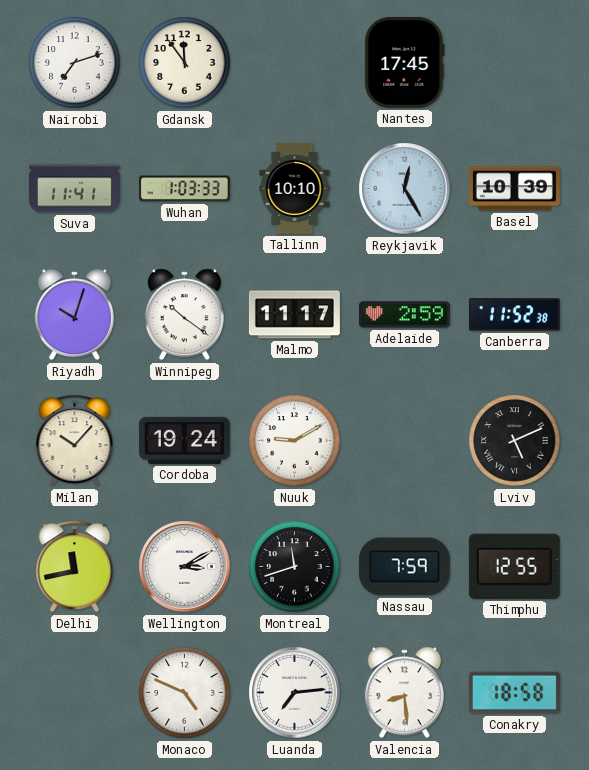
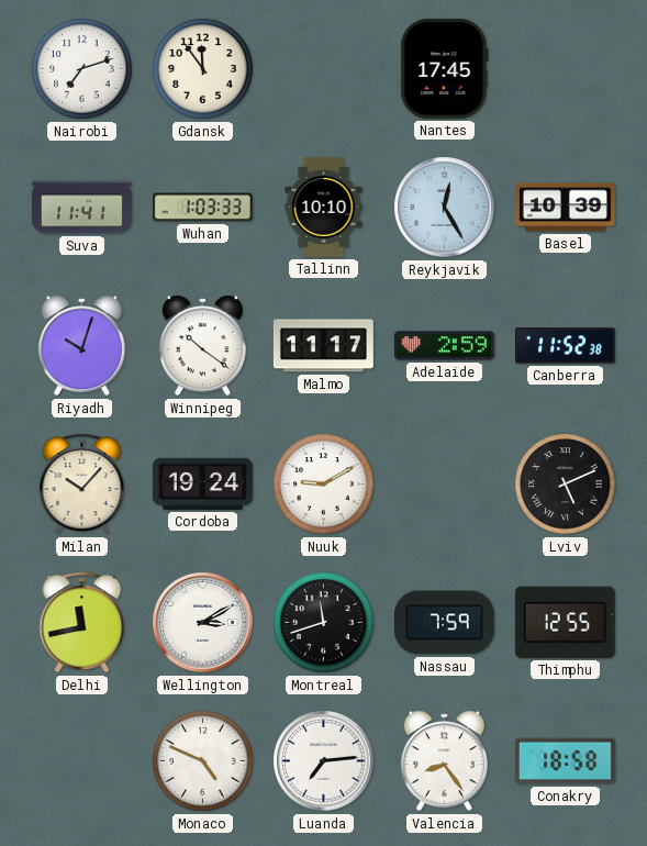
Valencia: 8:29 -> 8:24 (444, 761)
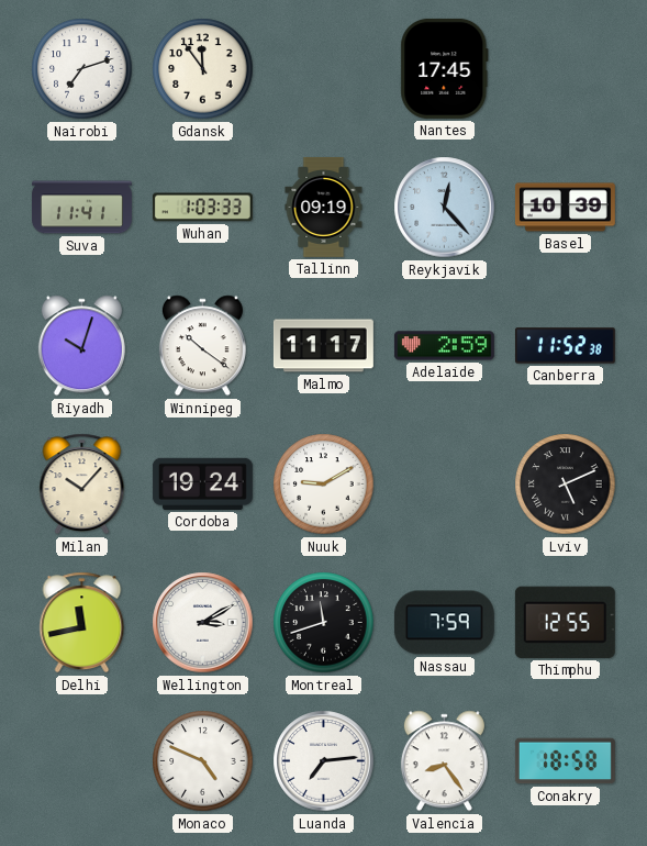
Tallinn: 10:10 -> 09:19 (324, 207)
Reykjavik: 12:25 -> 12:23 (445, 208)
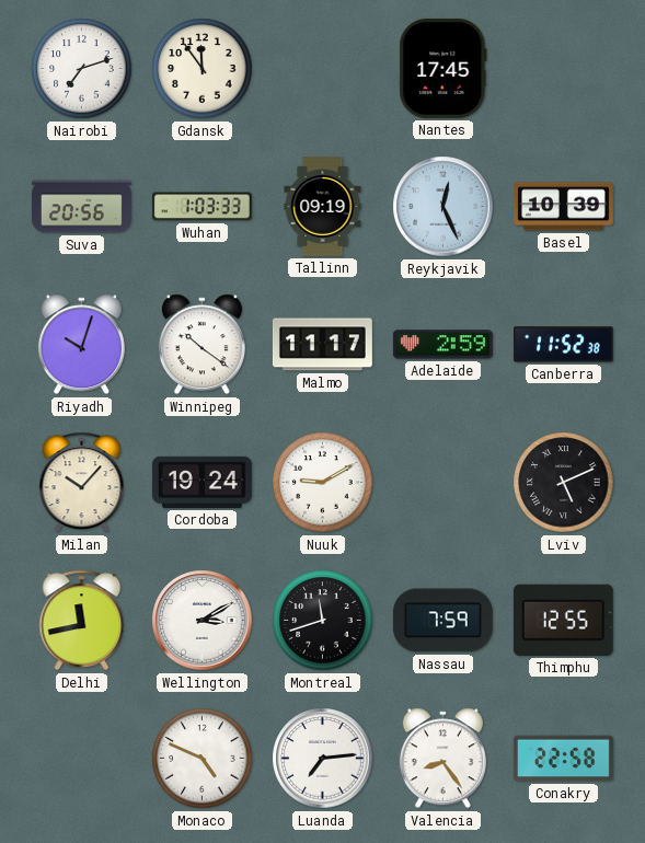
Suva: 11:41 -> 20:56 (81, 207)
Reykjavik: 12:23 -> 12:26 (444, 207)
Conakry: 18:58 -> 22:58 (563, 759)
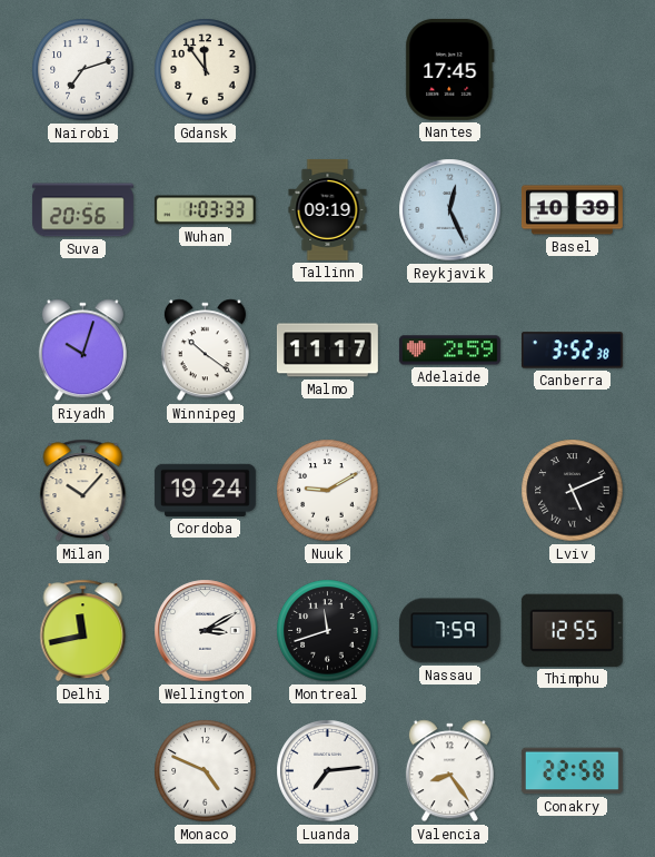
Canberra: 11:52 -> 3:52 (572, 351)
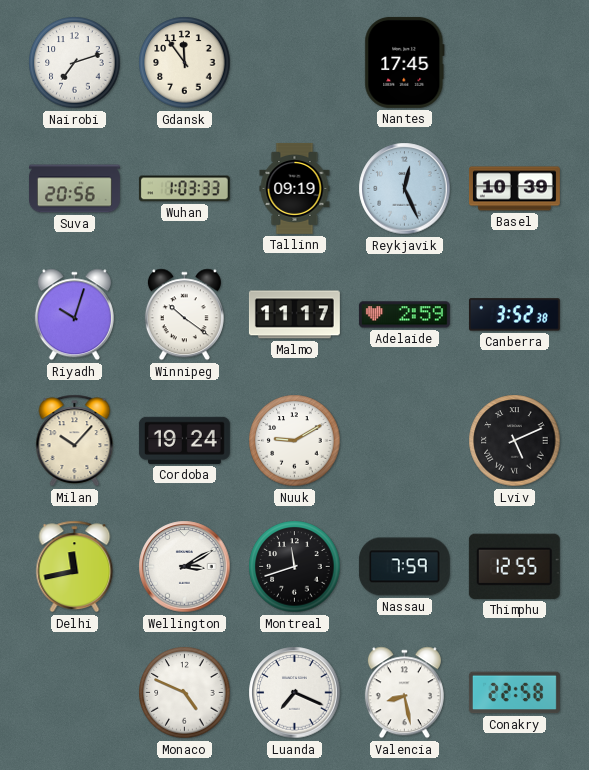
Luanda: 7:14 -> 7:19 (295, 693)
Valencia: 8:24 -> 8:28 (404, 693)
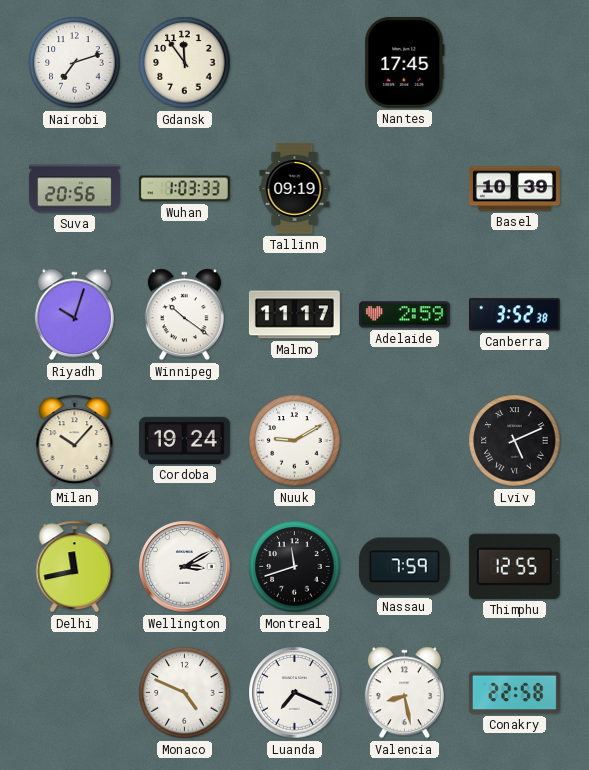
Reykjavik: 12:26 -> none (405, 189)
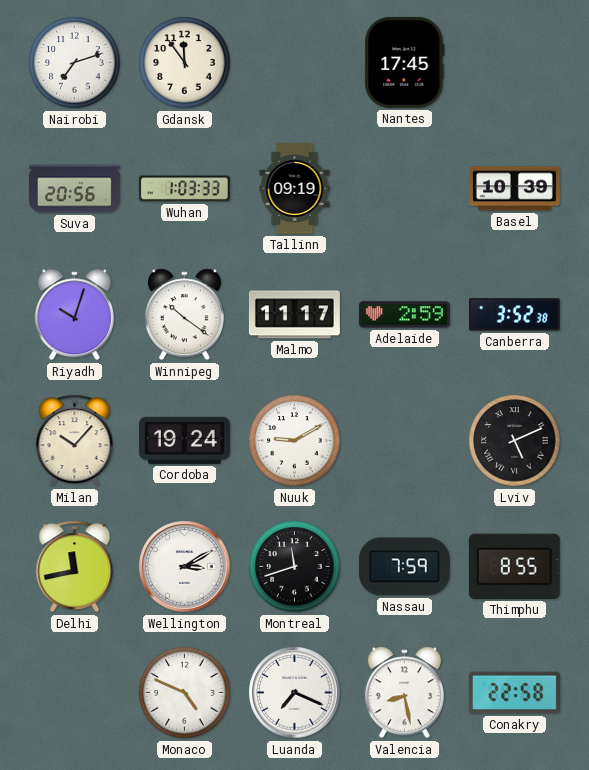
Thimphu: 12:55 -> 8:55 (514, 566)
